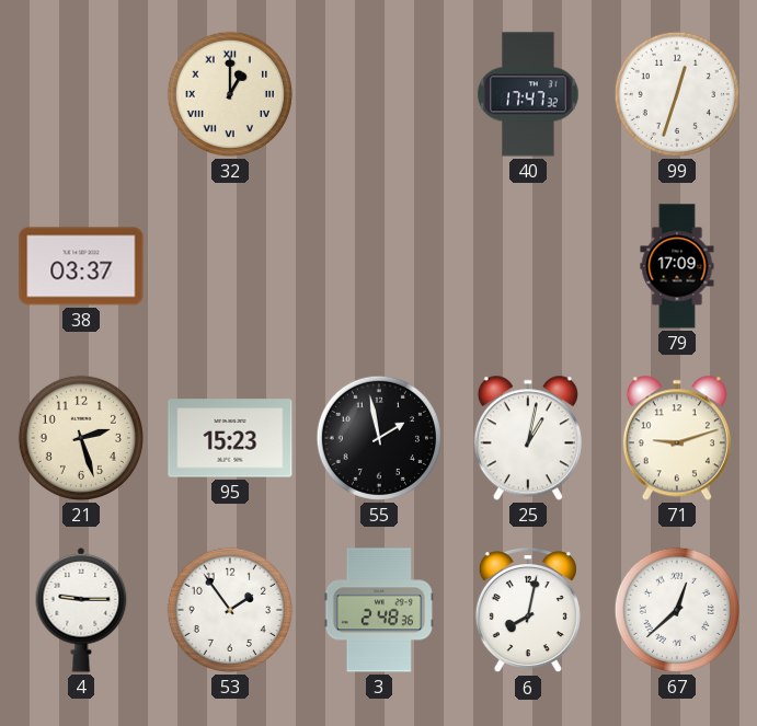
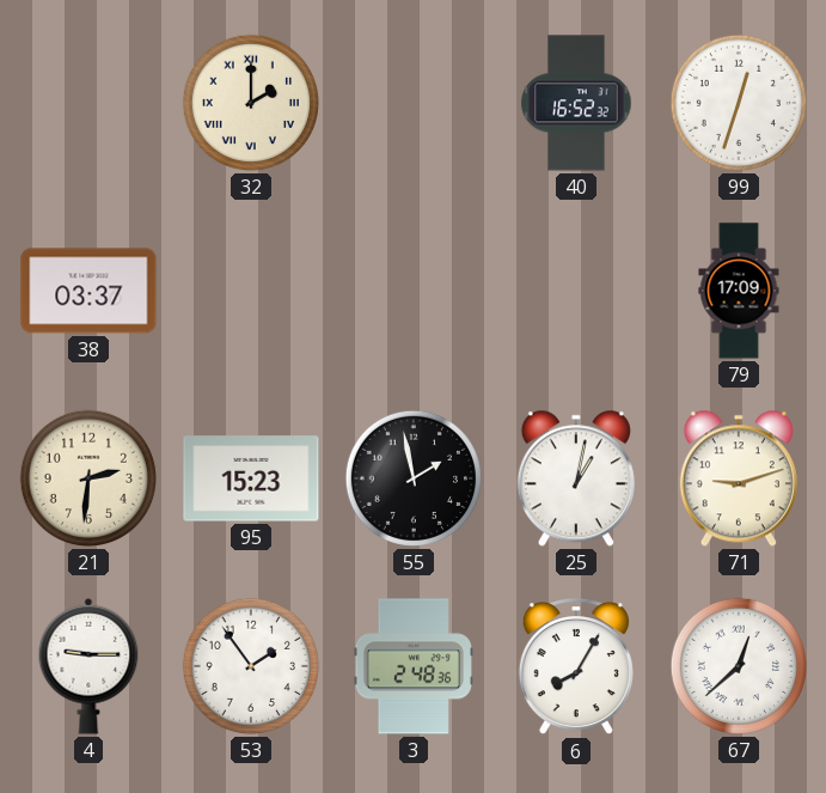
32: 1:00 -> 2:00 (251, 103)
40: 17:47 -> 16:52 (576, 103)
21: 2:27 -> 2:31 (88, 478)
6: 8:02 -> 8:05 (576, 667)
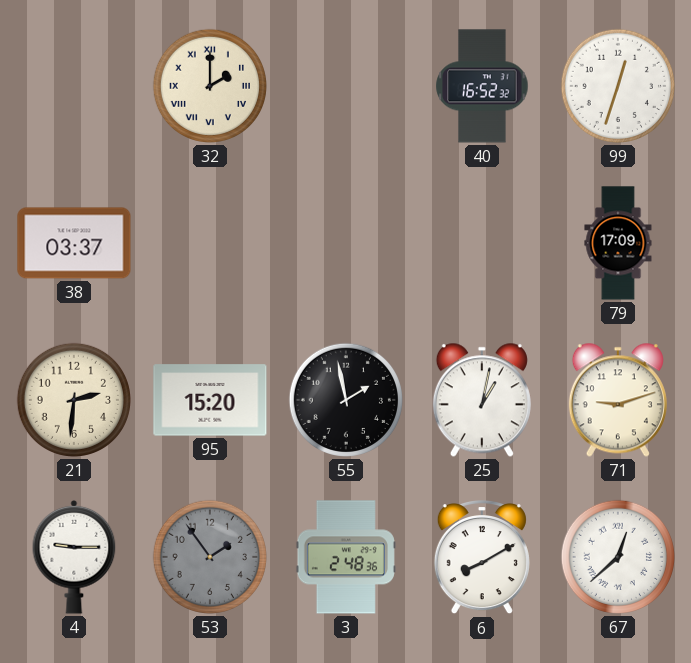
95: 15:23 -> 15:20 (210, 400)
53 dial: white -> grey (210, 557)
6: 8:05 -> 8:10 (482, 558)
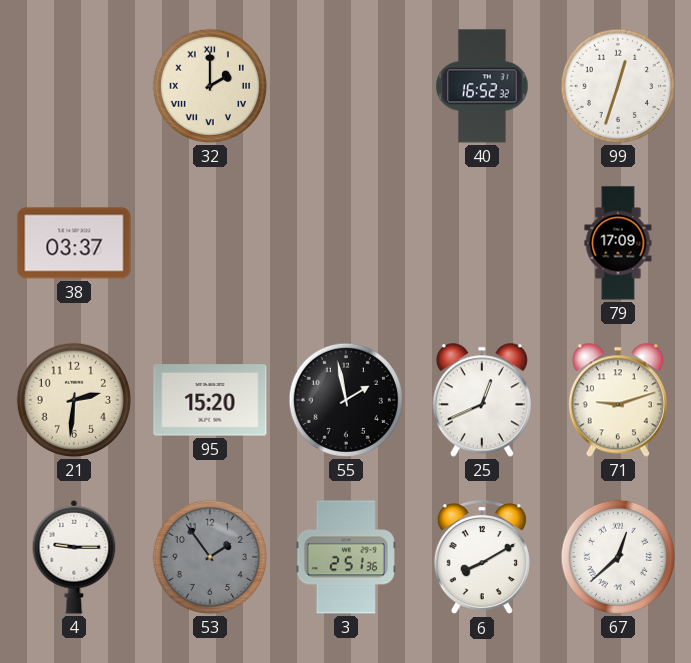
25: 1:02 -> 12:41 (482, 400)
3: 2:48 -> 2:51 (346, 557)
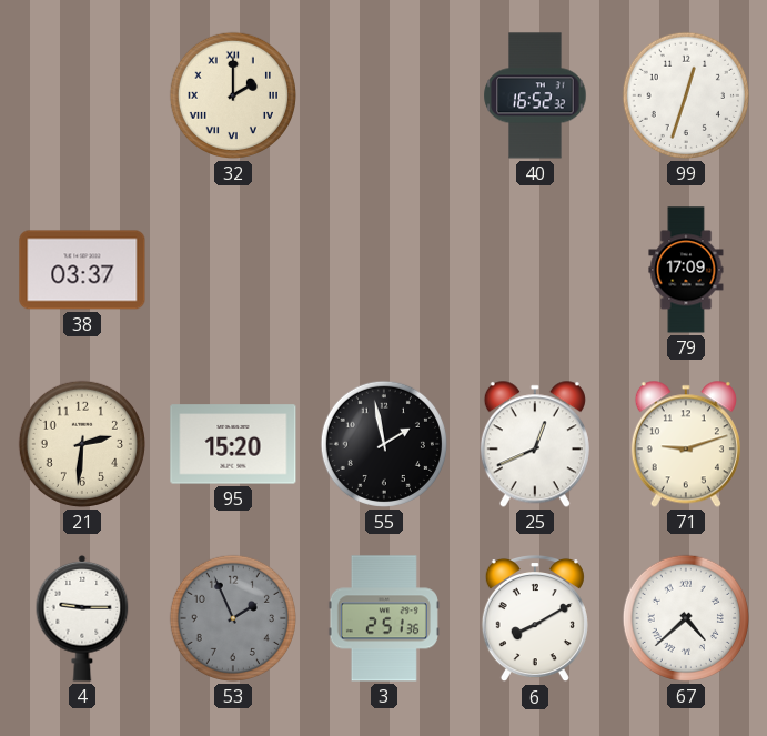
53: 1:54 -> 1:56 (233, 618)
67: 12:38 -> 4:38 (686, 618)
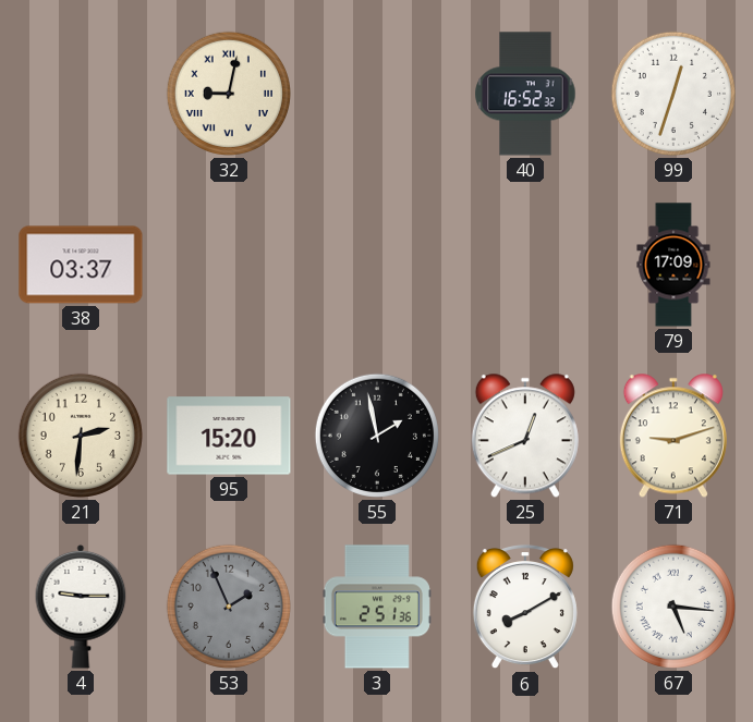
32: 2:00 -> 9:02 (229, 94)
67: 4:38 -> 5:16 (673, 607)
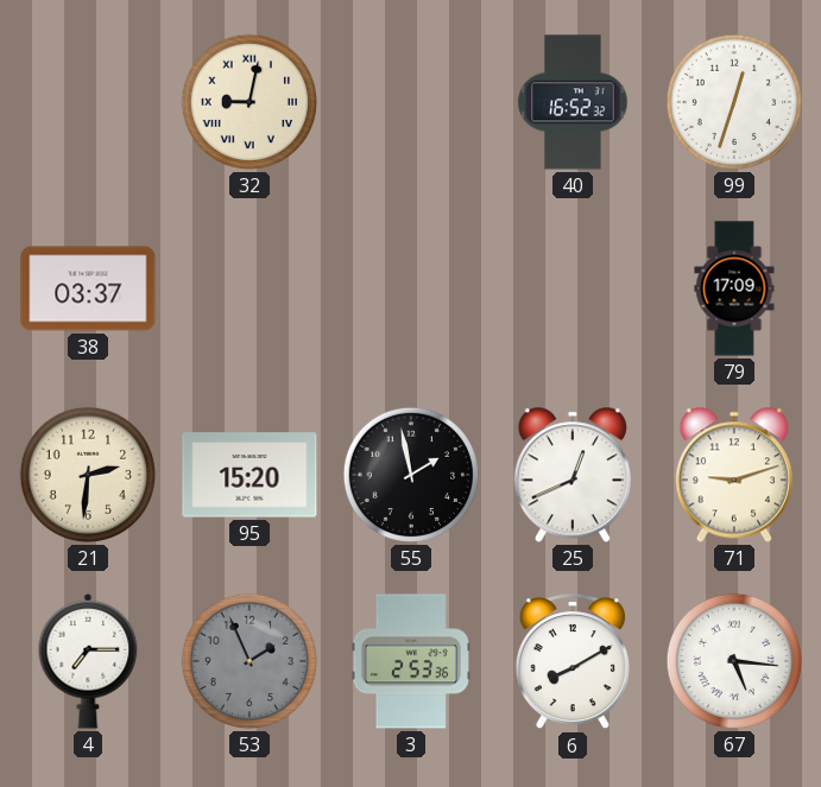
4: 9:15 -> 7:15 (88, 661)
3: 2:51 -> 2:53 (411, 661)
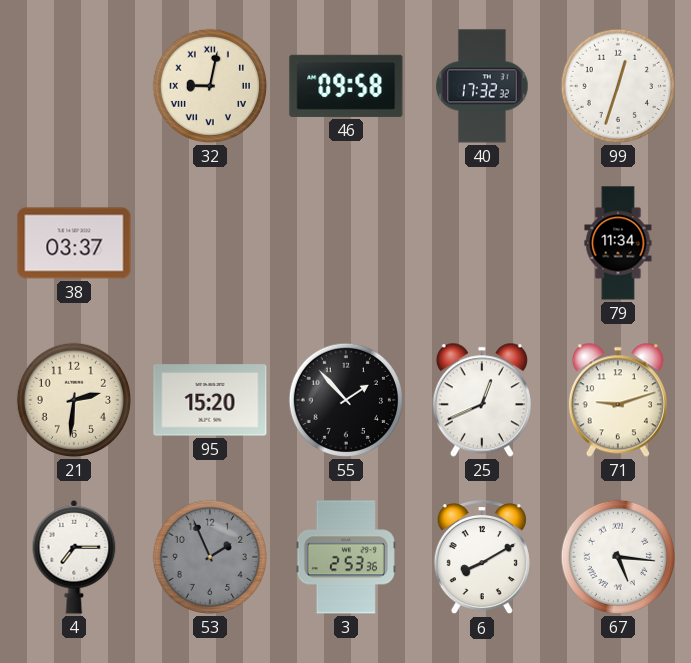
46: none -> 09:58 (346, 86)
40: 16:52 -> 17:32 (482, 86)
79: 17:09 -> 11:34 (618, 243)
55: 1:58 -> 1:53 (346, 400)
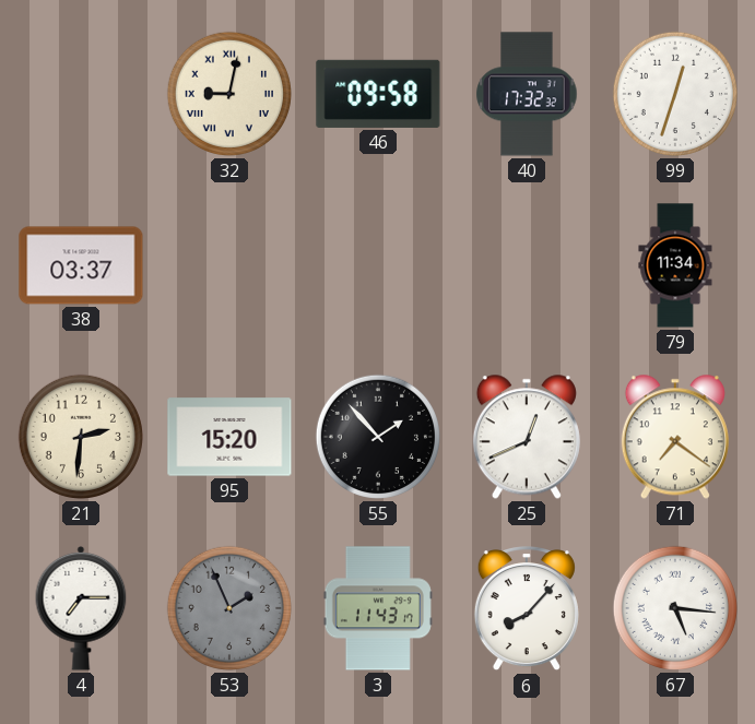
71: 9:12 -> 7:21 (675, 437)
3: 2:53 -> 11:43 (378, 608)
6: 8:10 -> 8:07 (527, 609)
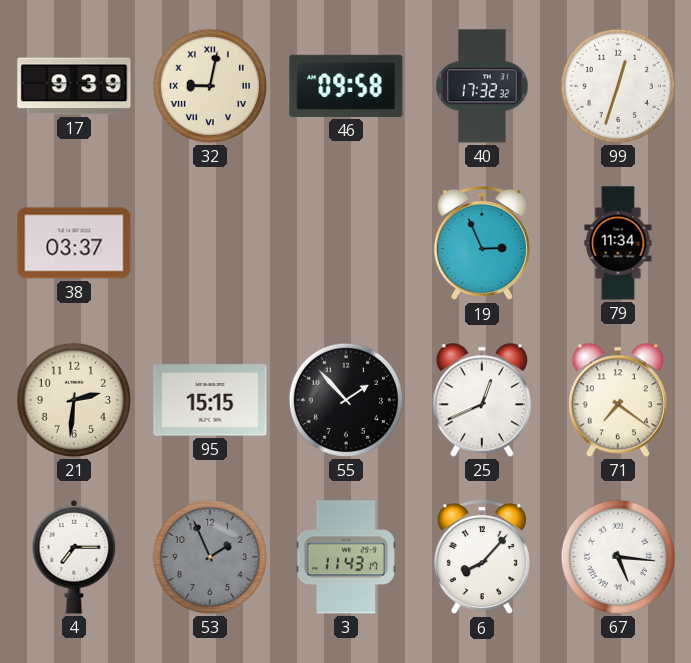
17: none -> 9:39 (74, 86)
19: none -> 2:56 (482, 244)
95: 15:20 -> 15:15 (210, 400)
